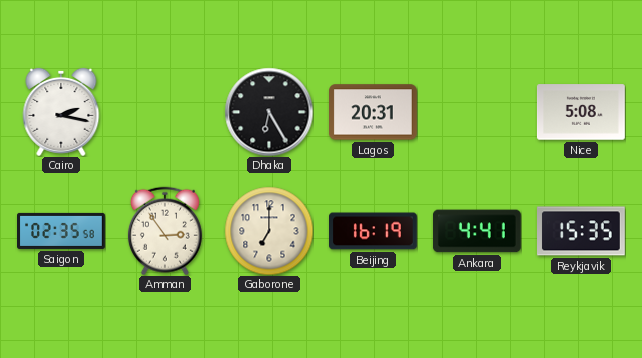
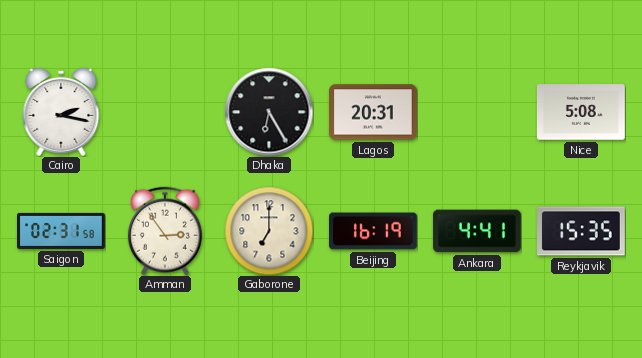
Saigon: 02:35 -> 02:31 (62, 231)
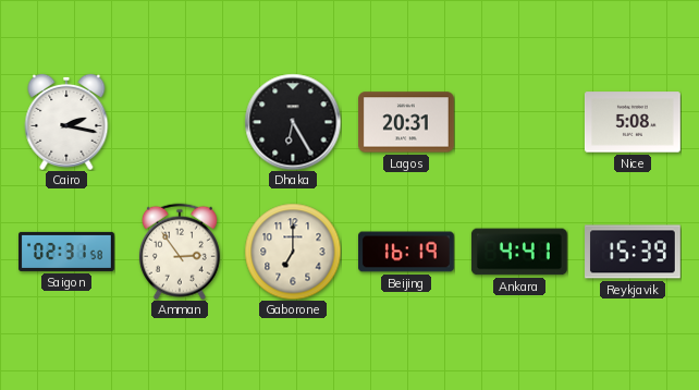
Reykjavik: 15:35 -> 15:39 (634, 252)
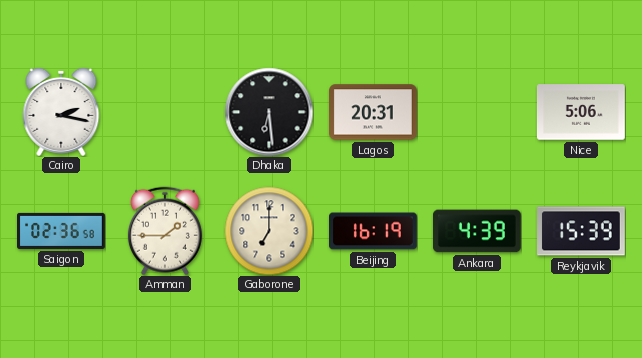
Dhaka: 6:25 -> 6:29 (269, 112)
Nice: 5:08 -> 5:06 (581, 112)
Saigon: 02:31 -> 02:36 (62, 231)
Amman: 2:54 -> 1:45 (165, 231)
Ankara: 4:41 -> 4:39 (477, 231)
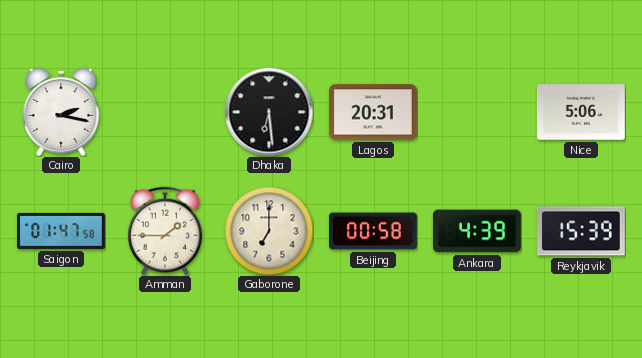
Saigon: 02:36 -> 01:47 (62, 231)
Beijing: 16:19 -> 00:58 (374, 231)
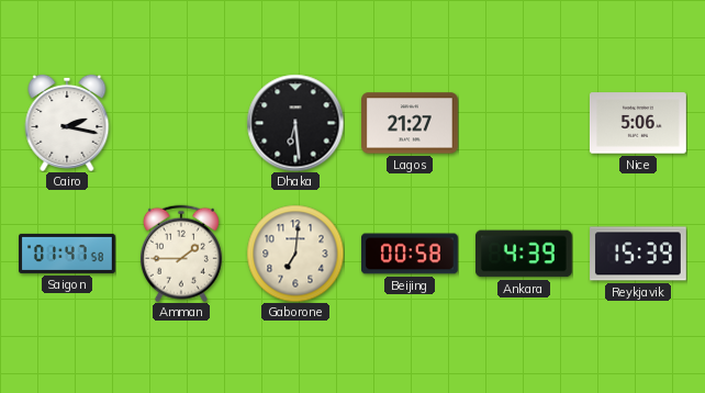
Lagos: 20:31 -> 21:27 (411, 123)
Gaborone: 7:00 -> 7:01 (295, 254)
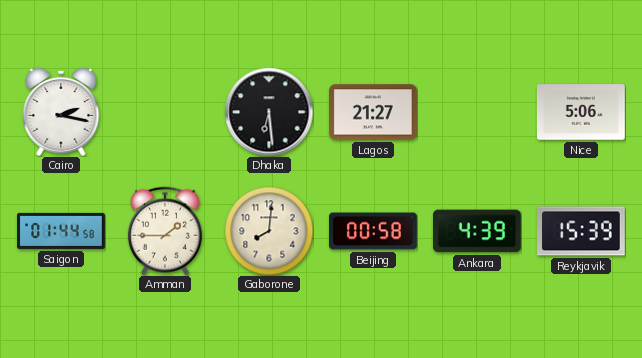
Saigon: 01:47 -> 01:44 (62, 231)
Gaborone: 7:01 -> 8:01 (269, 231)
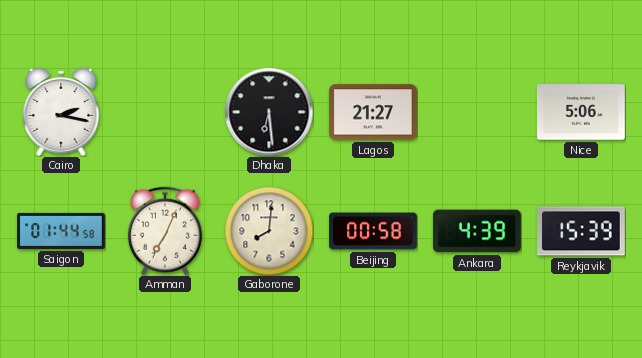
Amman: 1:45 -> 7:04 (165, 231)
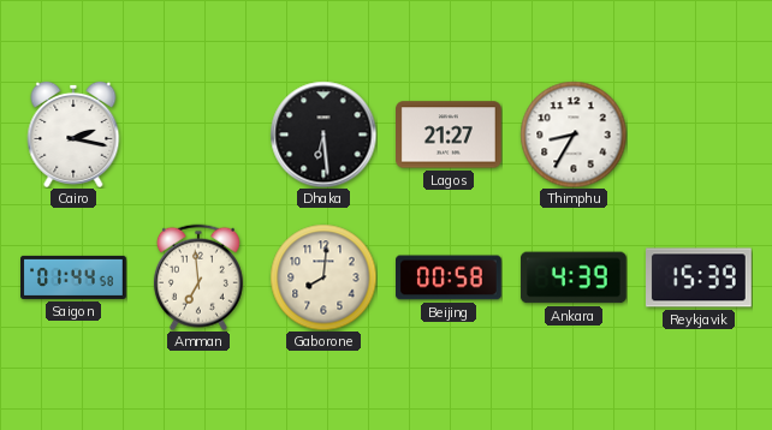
Thimphu: none -> 8:35 (574, 135)
Nice: 5:06 -> none (581, 112)
Amman: 7:04 -> 6:59 (198, 277)
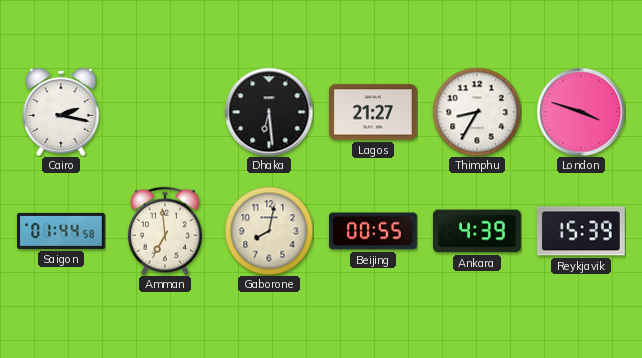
London: none -> 3:48 (581, 112)
Gaborone: 8:01 -> 8:02 (269, 231)
Beijing: 00:58 -> 00:55 (374, 231)
